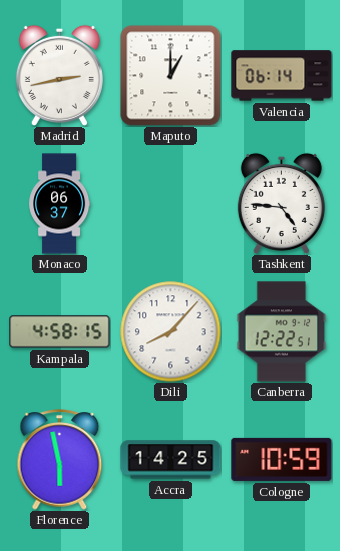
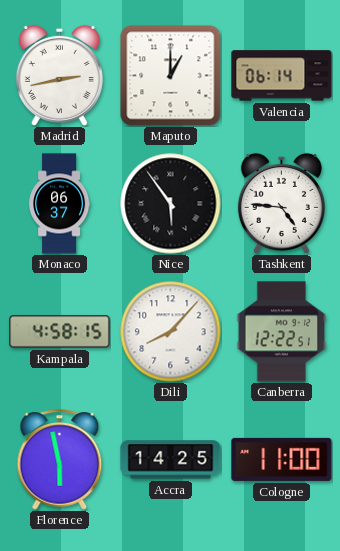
Nice: none -> 5:54 (171, 204)
Cologne: 10:59 -> 11:00 (282, 459)
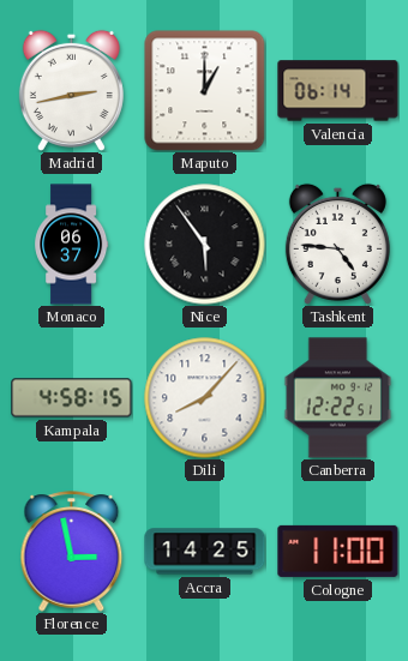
Florence: 5:58 -> 2:58 (72, 552)
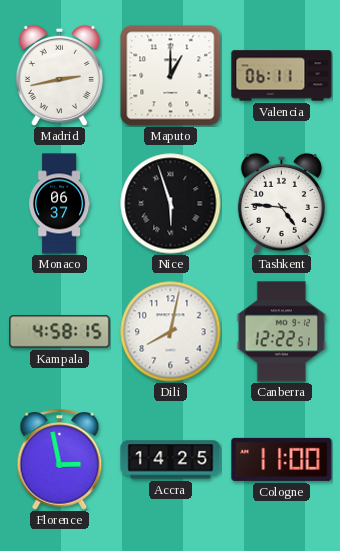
Valencia: 06:14 -> 06:11 (282, 76)
Nice: 5:54 -> 5:57 (171, 204)
Dili: 8:07 -> 8:02 (171, 332)
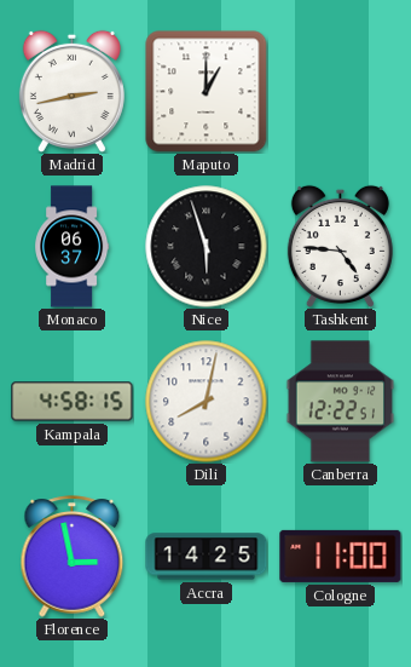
Valencia: 06:11 -> none (282, 76)
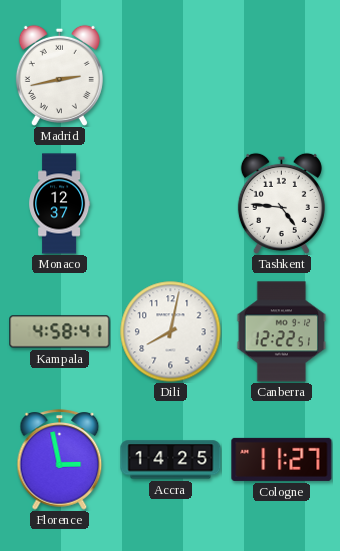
Maputo: 1:00 -> none (205, 91)
Monaco: 06:37 -> 12:37 (60, 204)
Nice: 5:57 -> none (207, 247)
Kampala: 4:58:15 -> 4:58:41 (60, 332)
Cologne: 11:00 -> 11:27 (282, 459)
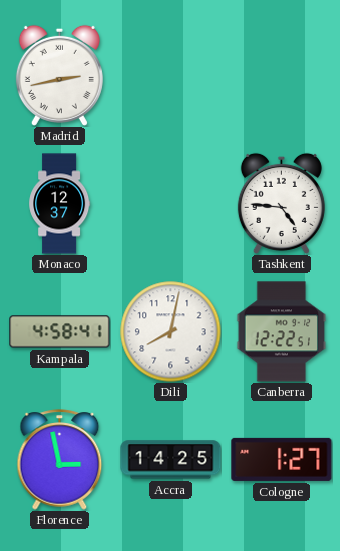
Cologne: 11:27 -> 1:27 (282, 459)
